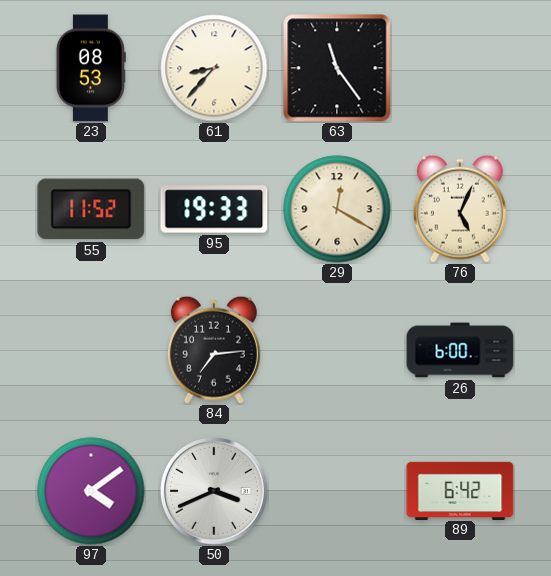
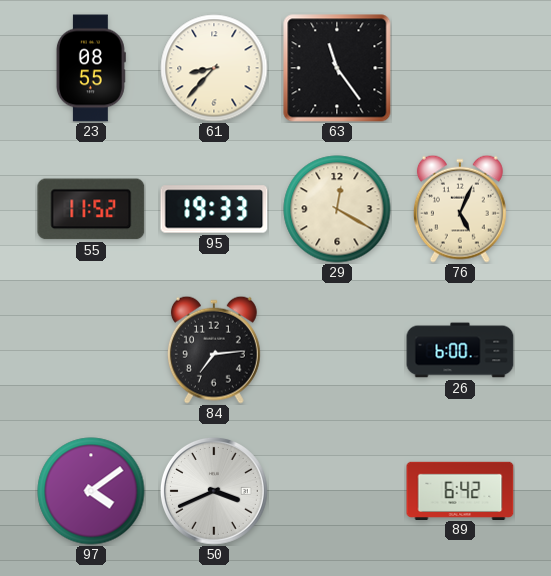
23: 08:53 -> 08:55 (91, 68)
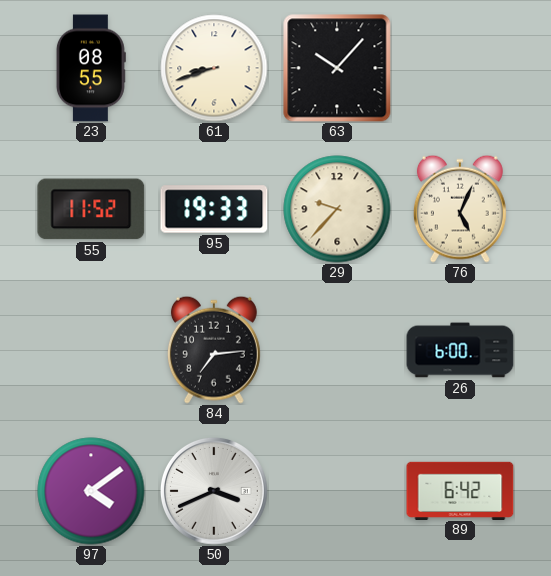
61: 8:37 -> 8:42 (214, 68)
63: 11:24 -> 10:07 (337, 68)
29: 12:20 -> 9:37 (337, 209)
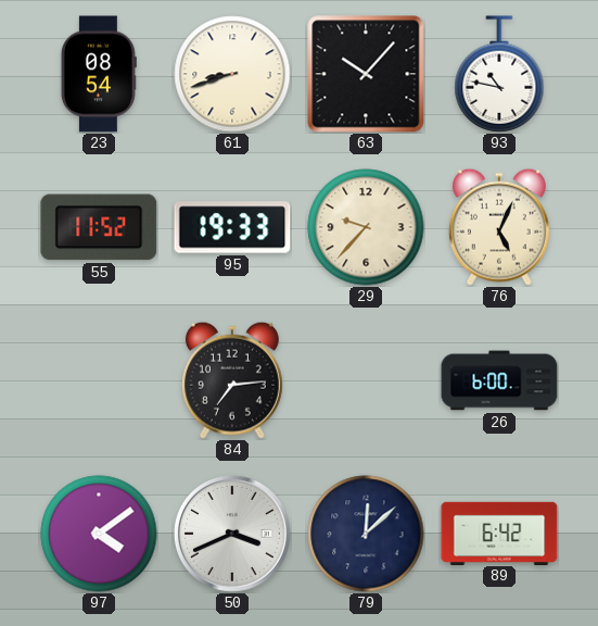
23: 08:55 -> 08:54 (99, 74)
93: none -> 10:47 (499, 74)
79: none -> 12:08 (366, 534)
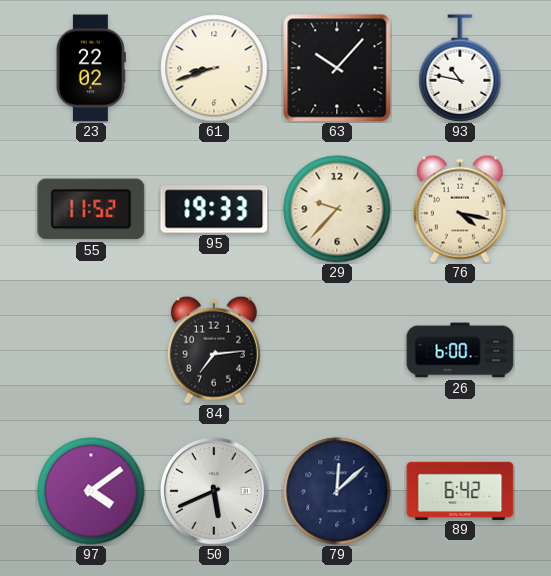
23: 08:54 -> 22:02 (91, 68)
76: 5:04 -> 4:17 (460, 209)
50: 3:41 -> 5:41 (214, 491)
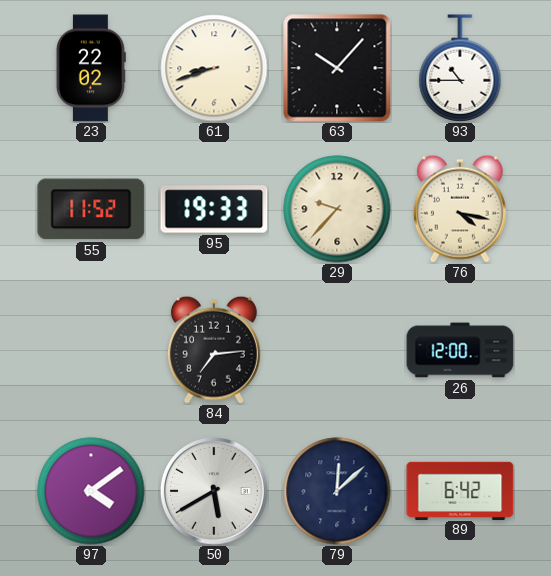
93: 10:47 -> 10:45 (460, 68)
26: 6:00 -> 12:00 (460, 350)
50: 5:41 -> 5:40 (214, 491)
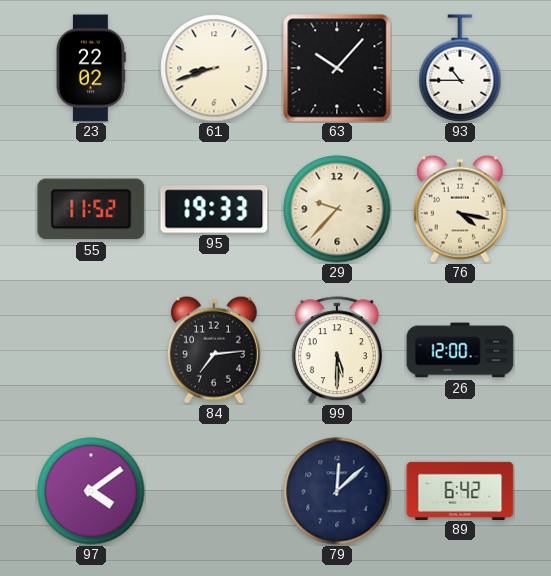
99: none -> 5:30 (337, 350)
50: 5:40 -> none (214, 491)
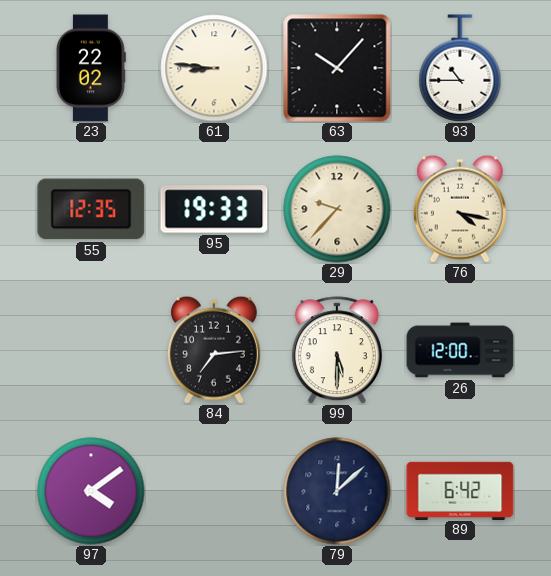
61: 8:42 -> 8:46 (214, 68)
55: 11:52 -> 12:35 (91, 209)
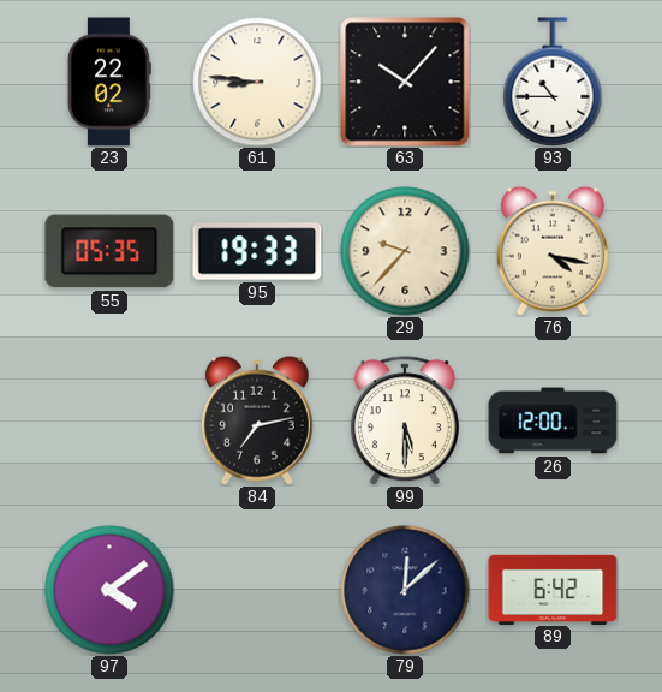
55: 12:35 -> 05:35 (109, 251)
84: 7:14 -> 7:13 (257, 420)
